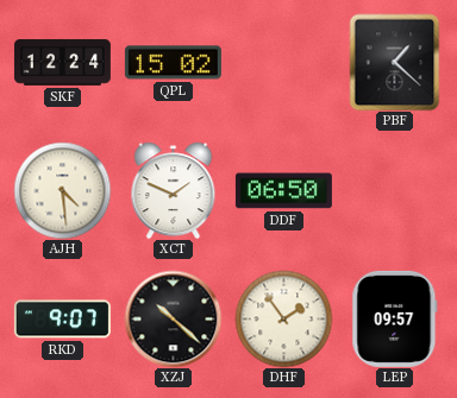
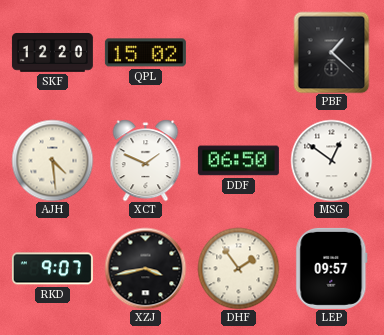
SKF: 12:24 -> 12:20 (52, 53)
MSG: none -> 12:51 (331, 160)
XZJ: 10:22 -> 3:43 (145, 268)
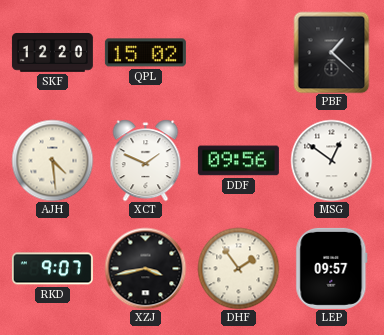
DDF: 06:50 -> 09:56 (238, 161)
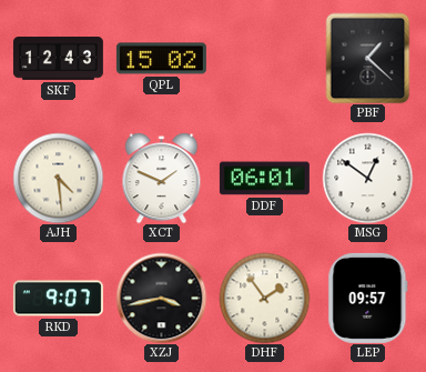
SKF: 12:20 -> 12:43 (58, 59)
DDF: 09:56 -> 06:01 (264, 179)
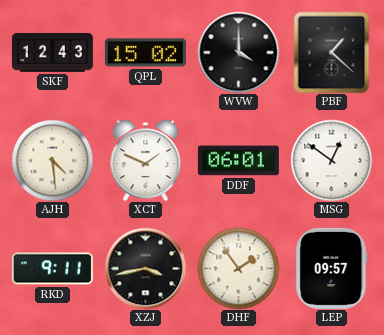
WVW: none -> 4:00 (238, 52)
RKD: 9:07 -> 9:11 (52, 269)
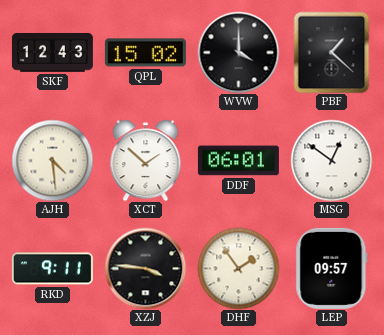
XCT: 1:49 -> 1:52 (146, 160)
XZJ: 3:43 -> 3:46 (145, 268)
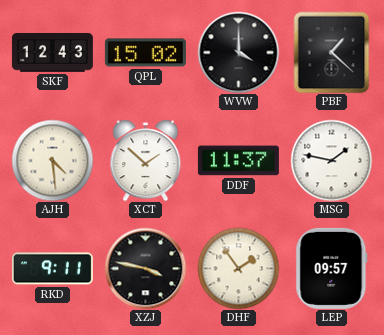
DDF: 06:01 -> 11:37 (238, 161)
MSG: 12:51 -> 1:47 (331, 160)
XZJ: 3:46 -> 3:47 (145, 268)
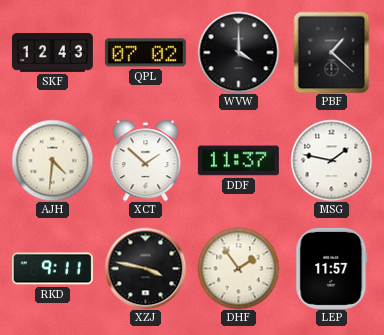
QPL: 15:02 -> 07:02 (145, 53)
AJH: 4:29 -> 4:31 (52, 160)
LEP: 09:57 -> 11:57 (332, 268)
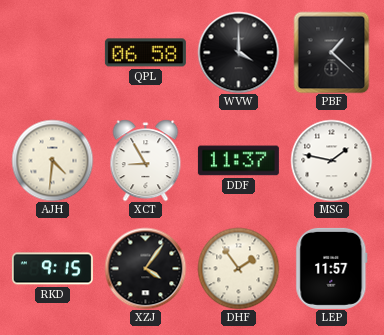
SKF: 12:43 -> none (52, 53)
QPL: 07:02 -> 06:58 (145, 53)
XCT: 1:52 -> 8:55 (146, 160)
RKD: 9:11 -> 9:15 (52, 269)
XZJ: 3:47 -> 4:06 (145, 268)
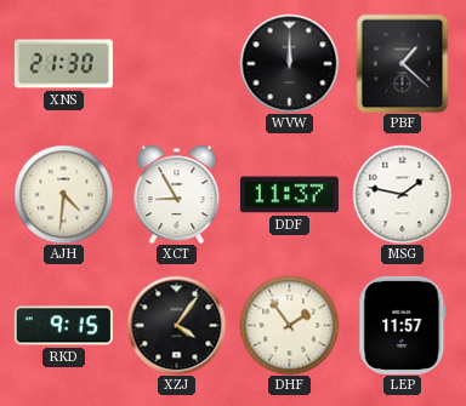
XNS: none -> 21:30 (63, 64)
QPL: 06:58 -> none (145, 53)
WVW: 4:00 -> 12:00 (289, 63)
